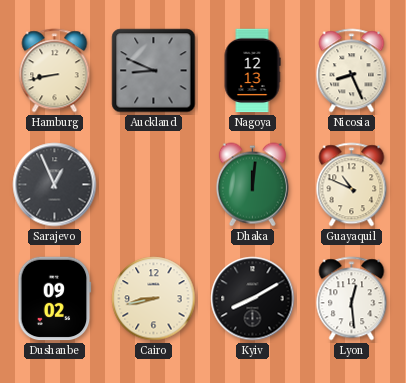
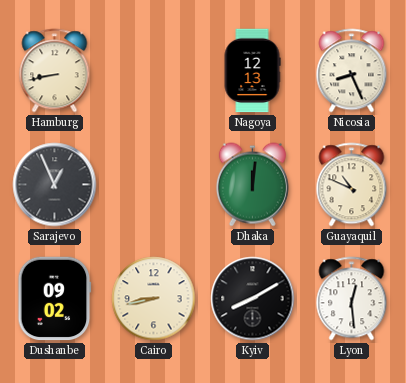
Auckland: 8:49 -> none (154, 71)
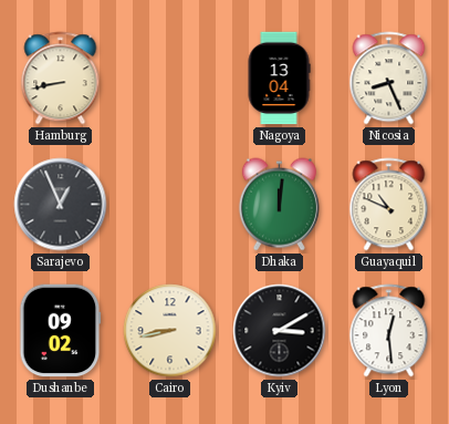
Nagoya: 12:13 -> 13:04 (279, 79)
Kyiv: 8:10 -> 3:10 (280, 331)
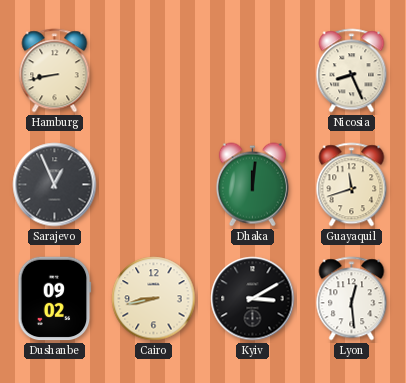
Nagoya: 13:04 -> none (279, 79)
Guayaquil: 10:49 -> 11:42 (352, 185)
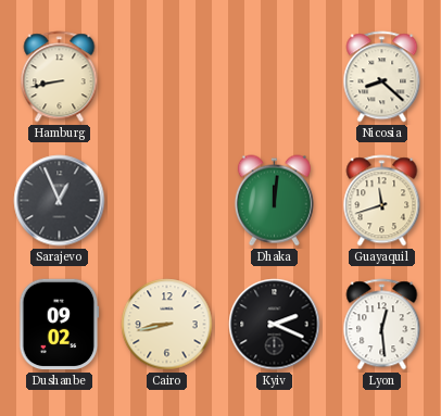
Nicosia: 8:26 -> 8:22 (382, 77)
Kyiv: 3:10 -> 2:19 (275, 325)
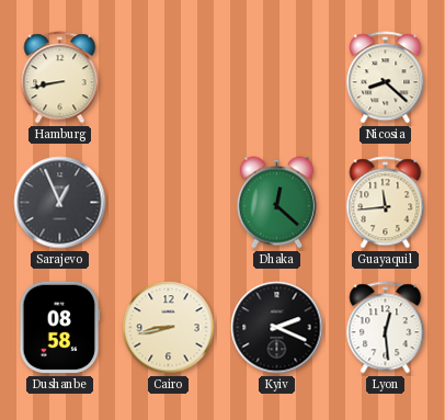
Dhaka: 12:01 -> 12:22 (276, 203)
Guayaquil: 11:42 -> 11:44 (386, 203)
Dushanbe: 09:02 -> 08:58 (60, 328)
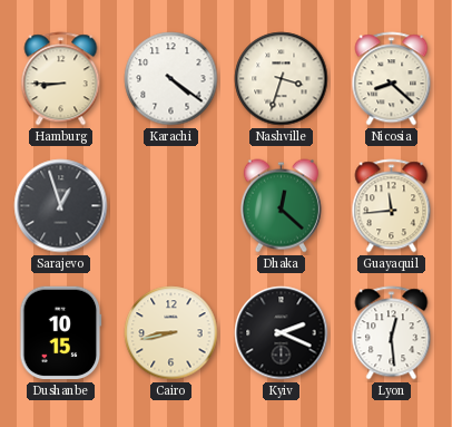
Hamburg: 8:43 -> 8:45 (61, 79)
Karachi: none -> 4:21 (171, 79)
Nashville: none -> 3:33 (282, 79)
Sarajevo: 12:56 -> 12:57 (61, 206)
Dushanbe: 08:58 -> 10:15 (61, 333)
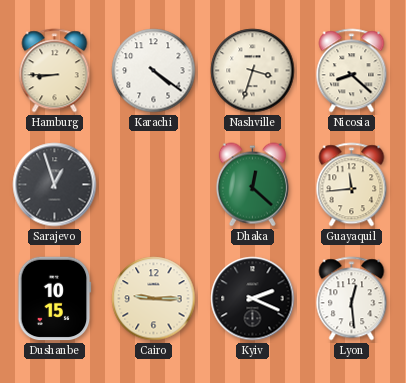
Cairo: 8:43 -> 9:15 (154, 299)
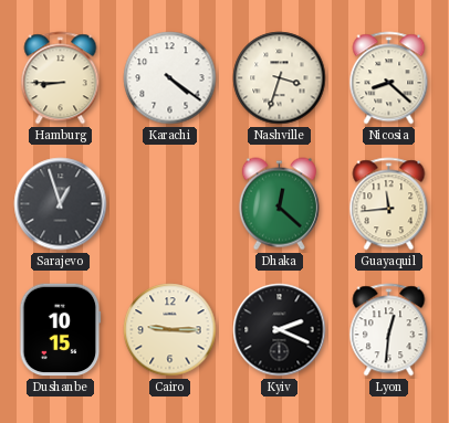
Lyon: 12:29 -> 12:31 (389, 330)
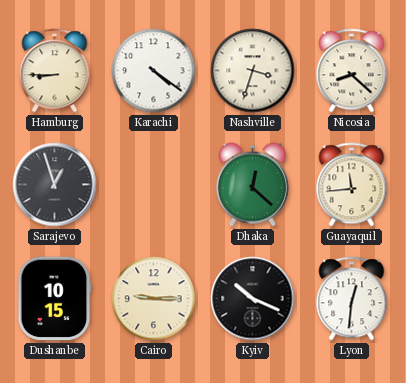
Kyiv: 2:19 -> 10:19 (253, 299)
